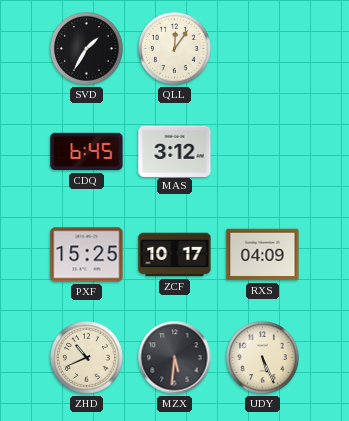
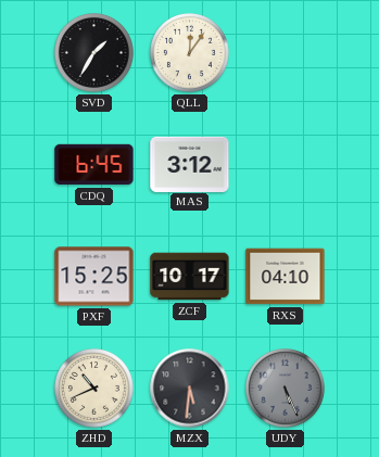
RXS: 04:09 -> 04:10 (286, 277)
UDY dial: cream -> grey (286, 389)
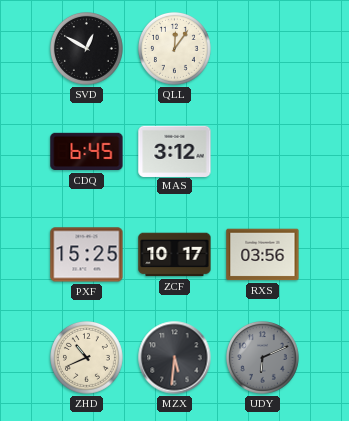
SVD: 1:35 -> 12:50 (87, 49)
RXS: 04:10 -> 03:56 (263, 255)
UDY: 5:26 -> 6:11 (263, 358)
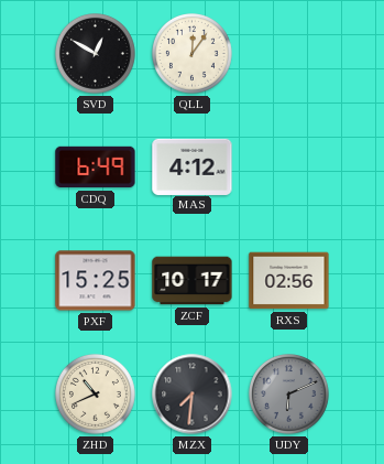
CDQ: 6:45 -> 6:49 (96, 168)
MAS: 3:12 -> 4:12 (193, 166)
RXS: 03:56 -> 02:56 (289, 281)
MZX: 5:31 -> 7:31 (193, 395)
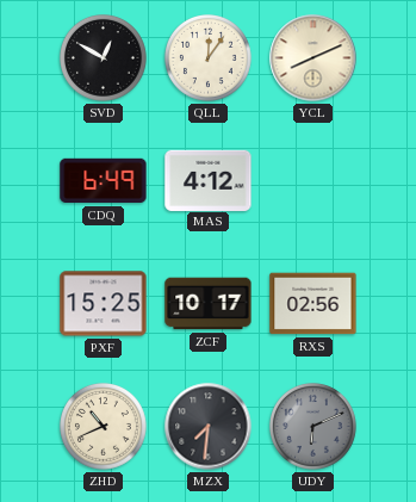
YCL: none -> 8:11 (313, 58)
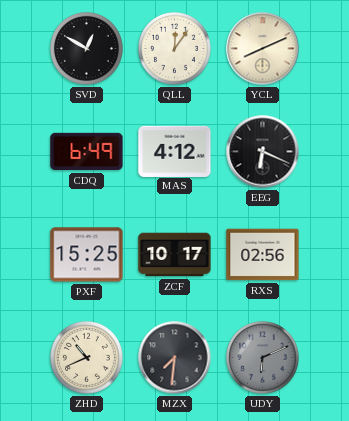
EEG: none -> 6:19 (263, 152)
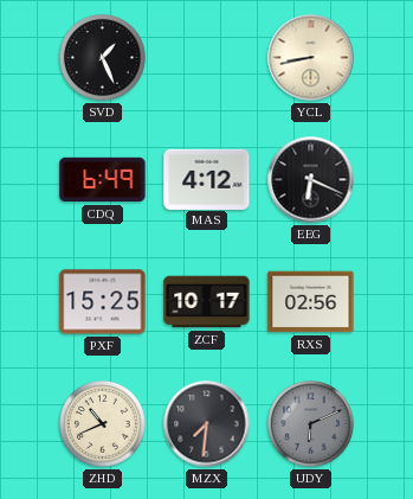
SVD: 12:50 -> 1:26 (103, 58)
QLL: 12:06 -> none (175, 49)
YCL: 8:11 -> 8:43 (311, 58)
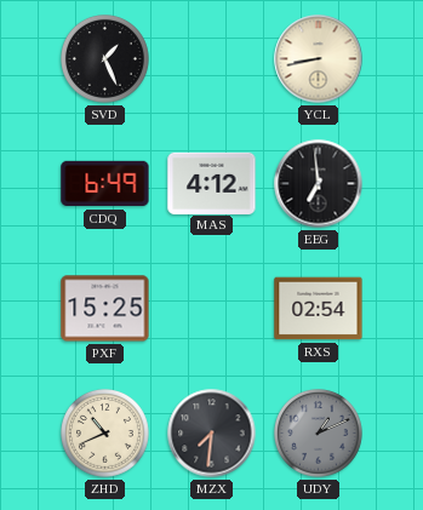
EEG: 6:19 -> 6:59 (319, 184)
ZCF: 10:17 -> none (207, 302)
RXS: 02:56 -> 02:54 (319, 309)
UDY: 6:11 -> 1:11 (319, 434)
